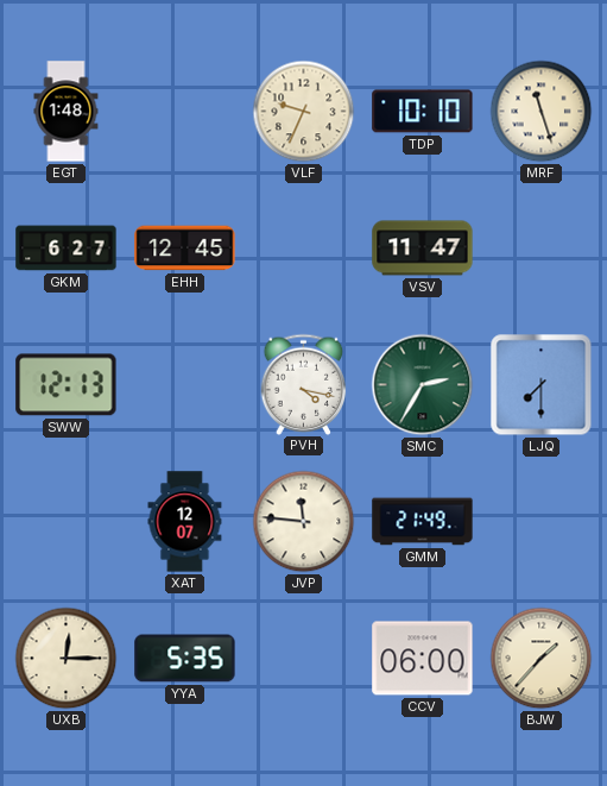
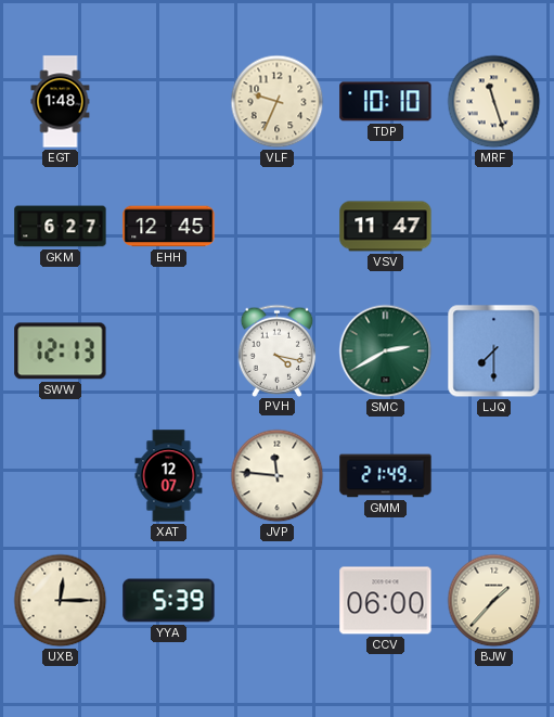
SMC: 2:35 -> 2:40 (386, 351)
YYA: 5:35 -> 5:39 (169, 601)
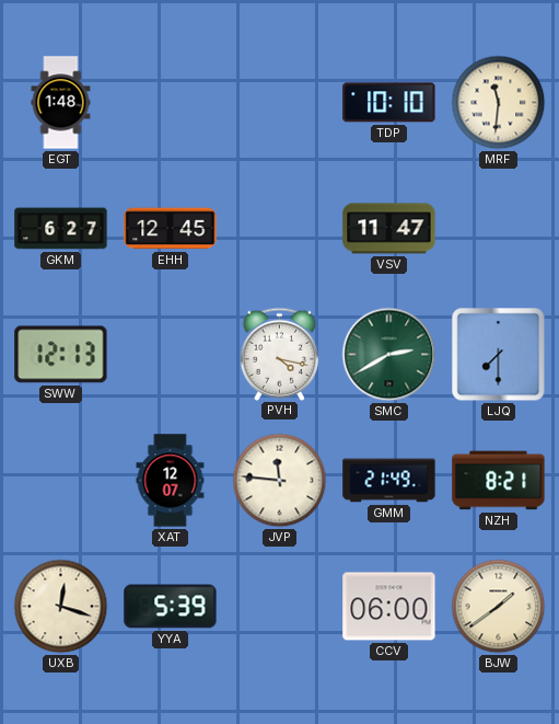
VLF: 9:34 -> none (278, 102)
MRF: 11:27 -> 11:31 (499, 103)
NZH: none -> 8:21 (499, 481)
UXB: 12:15 -> 12:18 (61, 607)
BJW: 1:37 -> 1:39 (499, 607)
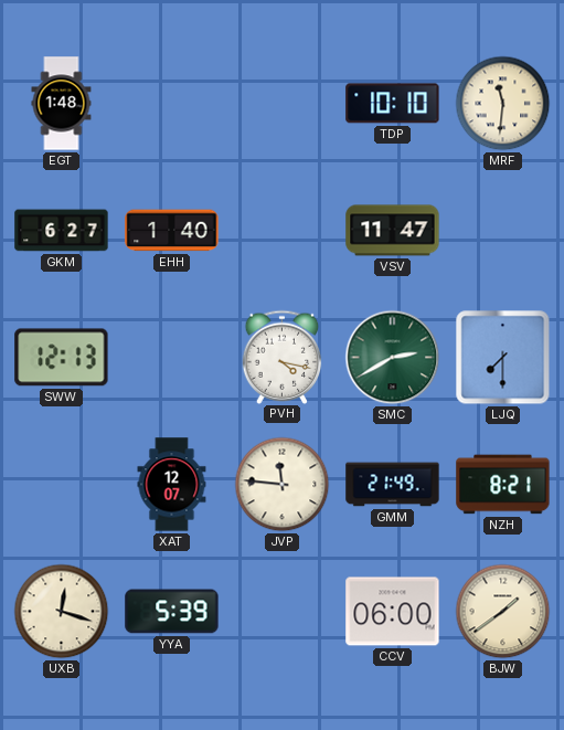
EHH: 12:45 -> 1:40 (172, 231)
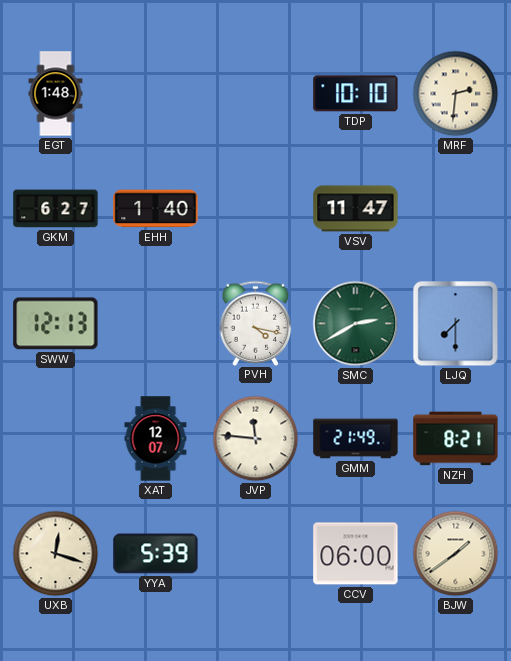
MRF: 11:31 -> 2:31 (456, 94)
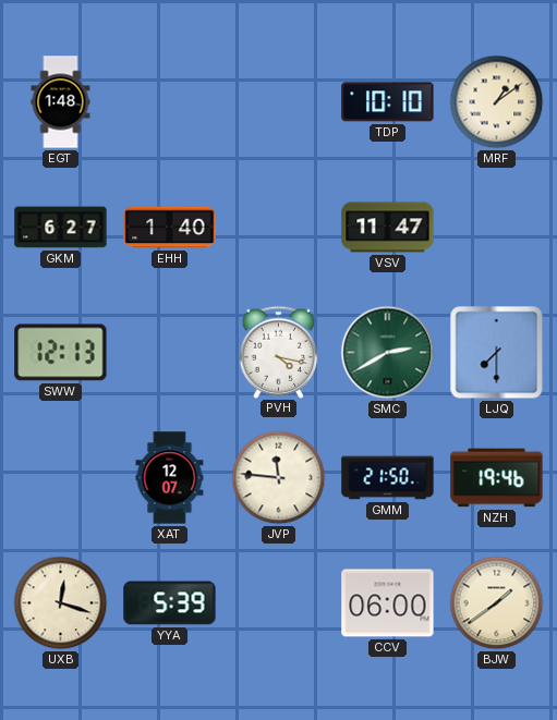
MRF: 2:31 -> 1:09 (497, 102)
GMM: 21:49 -> 21:50 (388, 478)
NZH: 8:21 -> 19:46 (497, 478)
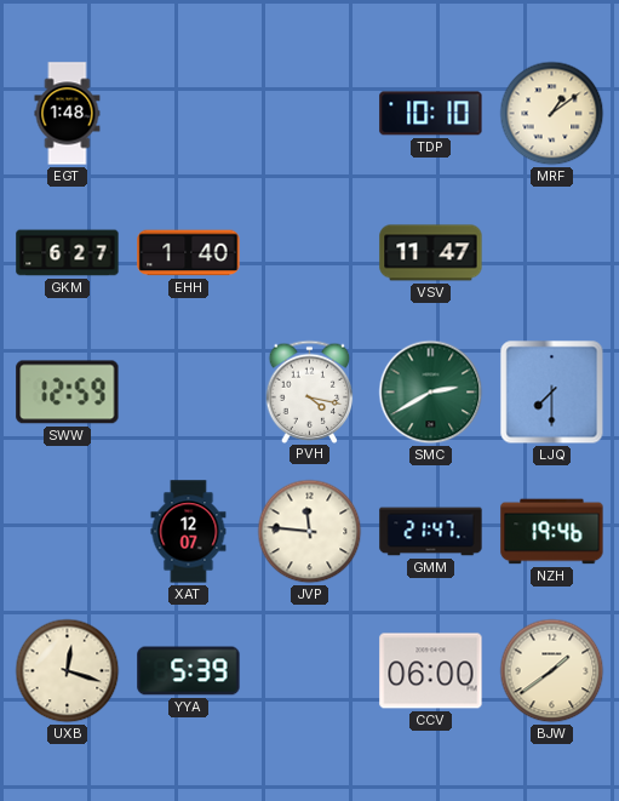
SWW: 12:13 -> 12:59 (68, 393)
GMM: 21:50 -> 21:47 (431, 532)
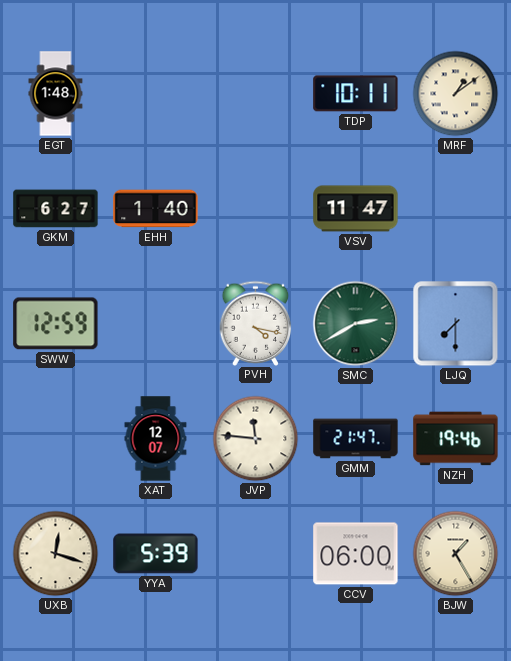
TDP: 10:10 -> 10:11 (356, 94)
BJW: 1:39 -> 1:25 (456, 554)
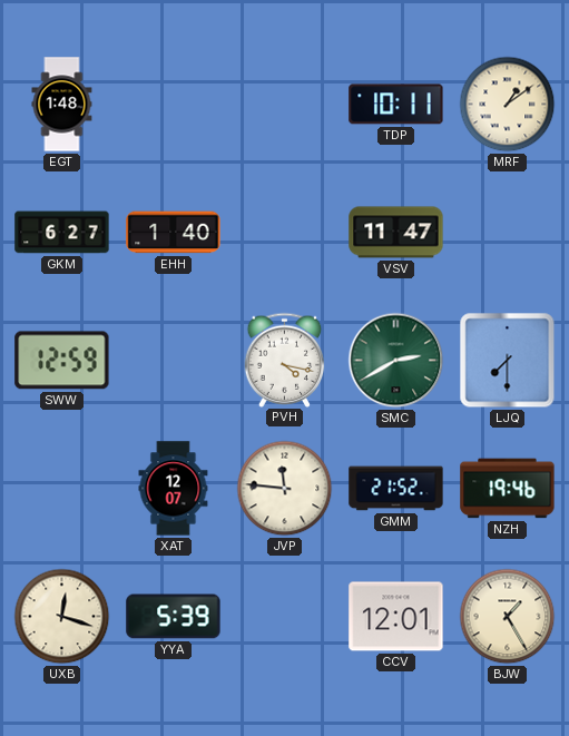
GMM: 21:47 -> 21:52 (396, 489)
CCV: 06:00 -> 12:01 (396, 617)
